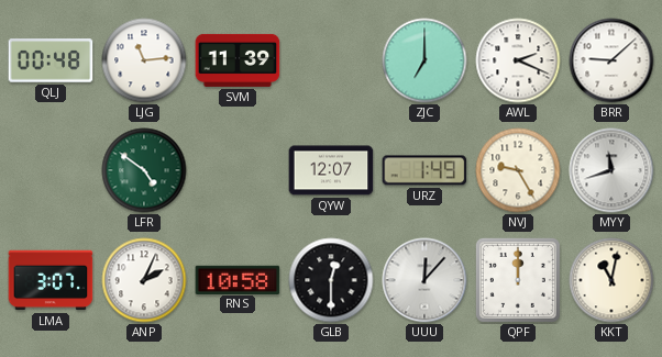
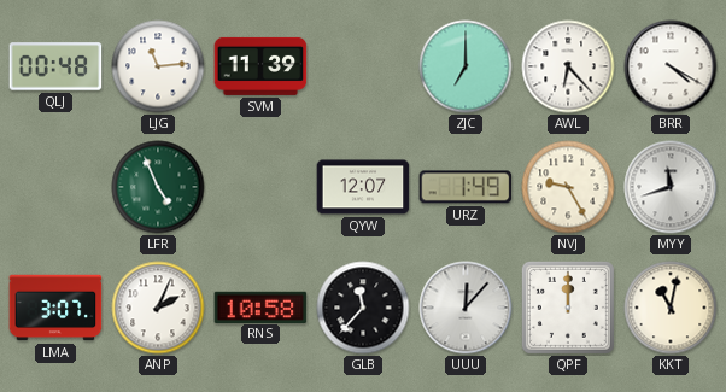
AWL: 2:19 -> 6:23 (568, 66)
BRR: 9:08 -> 4:20 (671, 66)
LFR: 4:51 -> 4:56 (158, 187)
GLB: 12:30 -> 11:37 (363, 308)
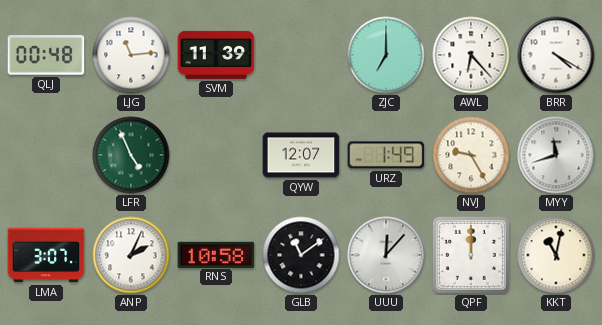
GLB: 11:37 -> 11:09 (301, 255)
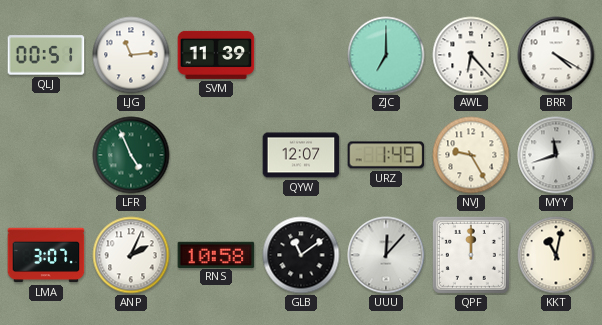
QLJ: 00:48 -> 00:51 (46, 55)
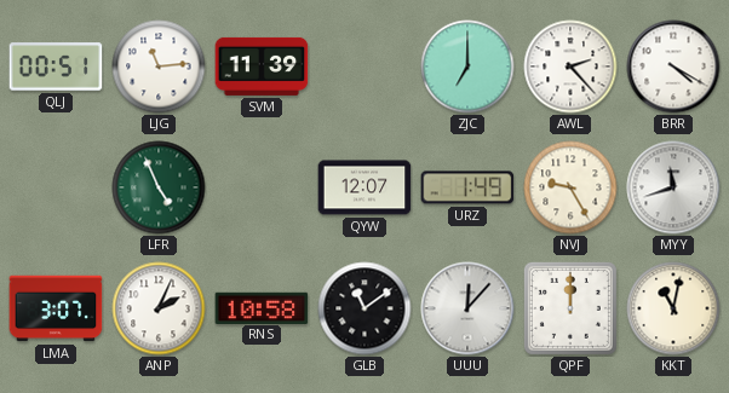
AWL: 6:23 -> 2:23 (570, 67)
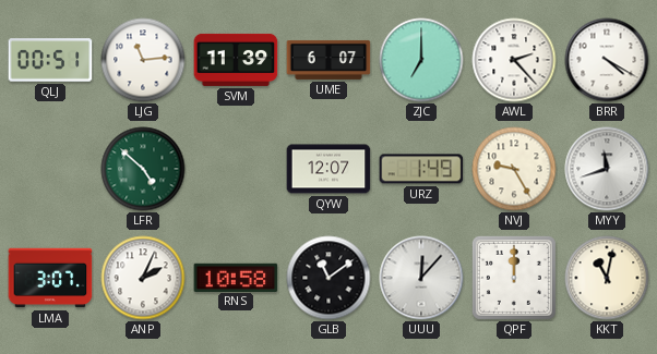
UME: none -> 6:07 (329, 60)
LFR: 4:56 -> 4:52 (143, 169)
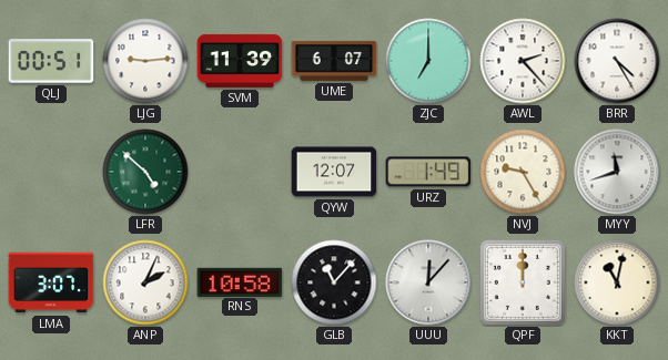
LJG: 11:14 -> 9:14 (145, 61)
BRR: 4:20 -> 4:25 (617, 61)
GLB: 11:09 -> 11:07 (334, 282)
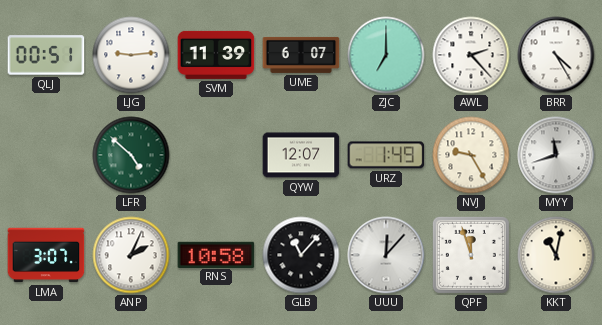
QPF: 12:00 -> 11:57 (471, 255)
